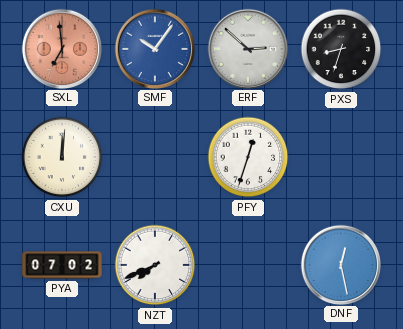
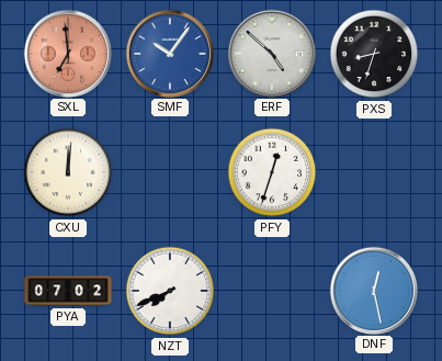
ERF: 2:52 -> 4:52 (271, 53)
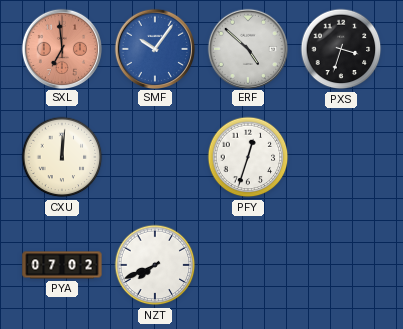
PXS: 8:33 -> 3:33 (341, 49)
DNF: 12:28 -> none (373, 290)
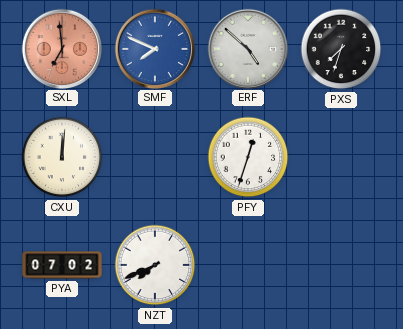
SMF: 10:06 -> 7:49 (154, 48)
PXS: 3:33 -> 7:33 (341, 49)
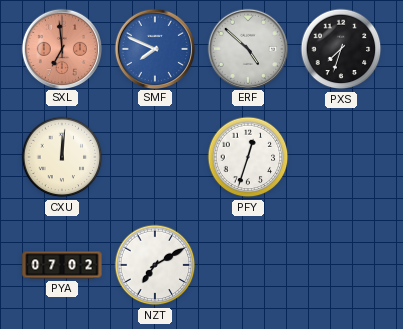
NZT: 7:41 -> 7:10 (155, 265)
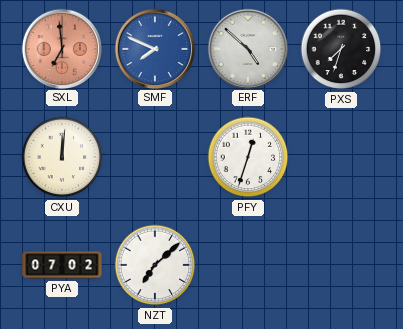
NZT: 7:10 -> 7:08 (155, 265)
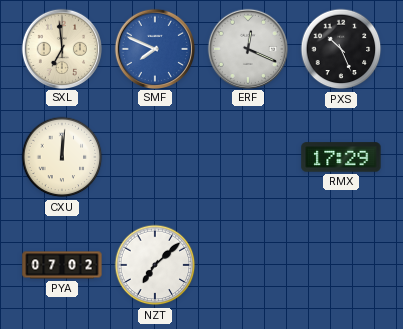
SXL dial: salmon -> cream (61, 48)
ERF: 4:52 -> 12:19 (247, 48)
PXS: 7:33 -> 10:26 (341, 49)
PFY: 12:33 -> none (248, 157)
RMX: none -> 17:29 (341, 157)
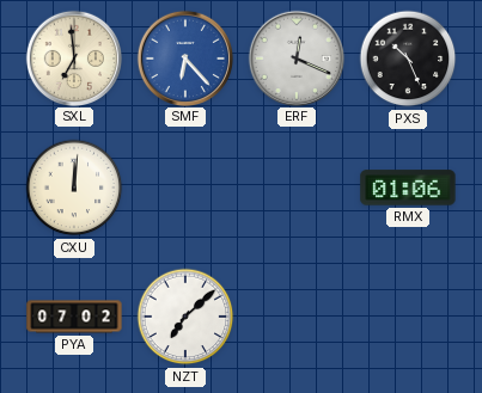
SMF: 7:49 -> 6:23 (184, 57)
RMX: 17:29 -> 01:06 (408, 188)
